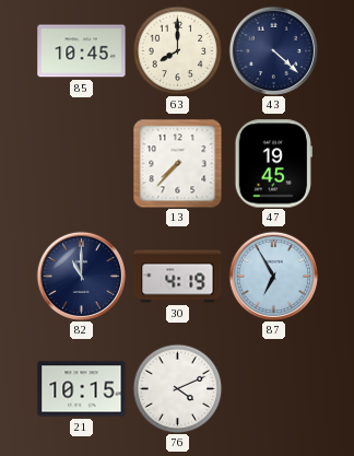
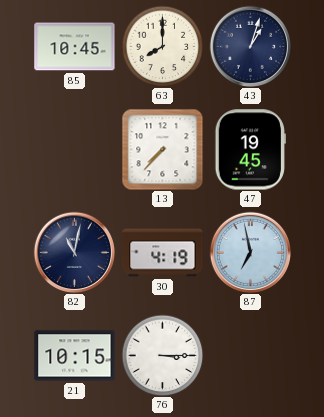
43: 4:22 -> 1:03 (250, 46)
82: 11:00 -> 11:02 (74, 252)
87: 6:55 -> 6:58 (250, 252)
76: 4:11 -> 3:15 (162, 355)
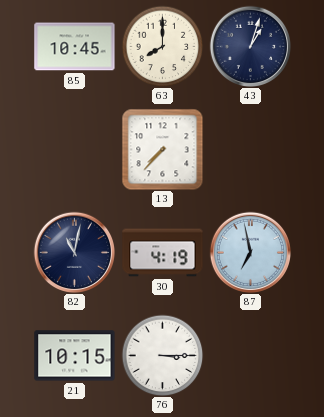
47: 19:45 -> none (250, 150)
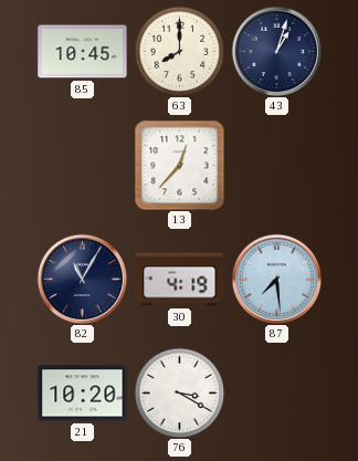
13: 7:37 -> 12:37 (179, 165)
82: 11:02 -> 11:05 (82, 279)
87: 6:58 -> 7:29 (276, 279)
21: 10:15 -> 10:20 (83, 394)
76: 3:15 -> 3:20 (179, 392)
